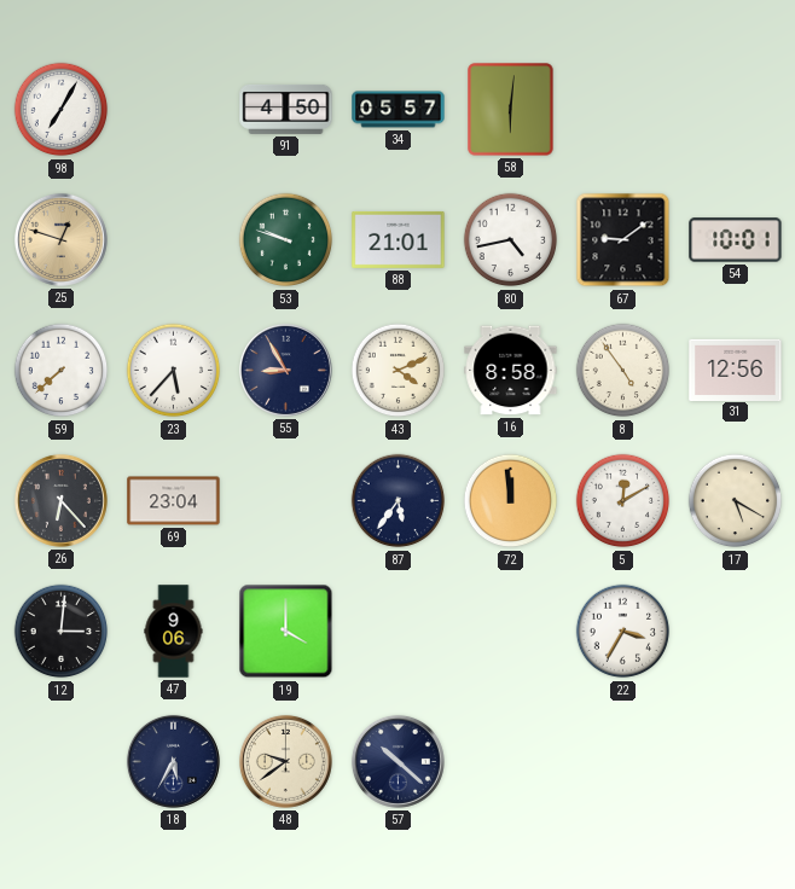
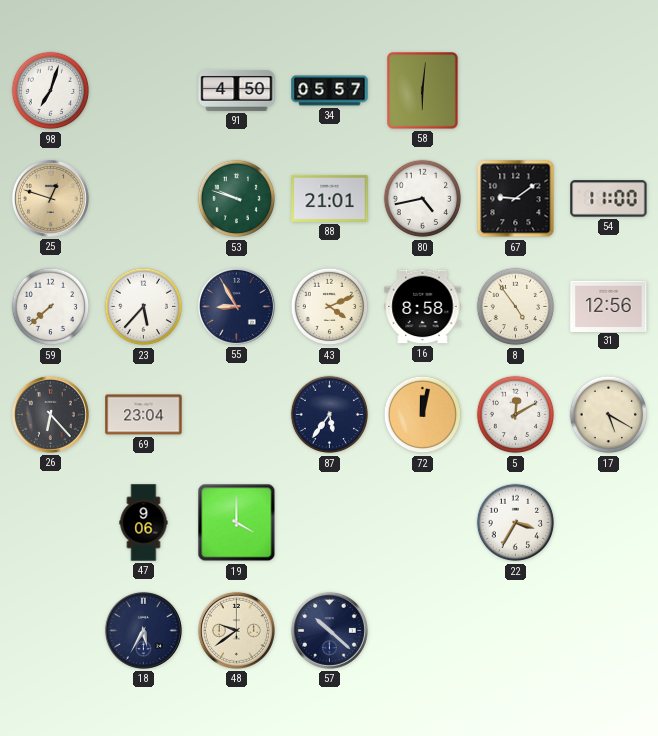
98: 7:05 -> 7:03 (51, 91)
54: 10:01 -> 11:00 (609, 199)
72: 11:59 -> 12:02 (423, 415)
12: 3:01 -> none (62, 632)
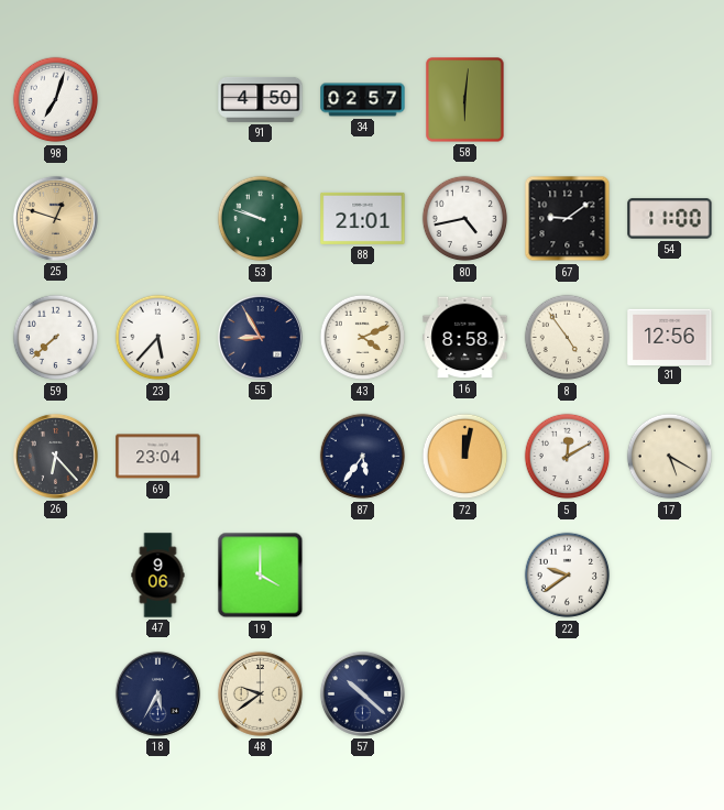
34: 05:57 -> 02:57 (363, 100)
22: 3:35 -> 9:39 (568, 576)
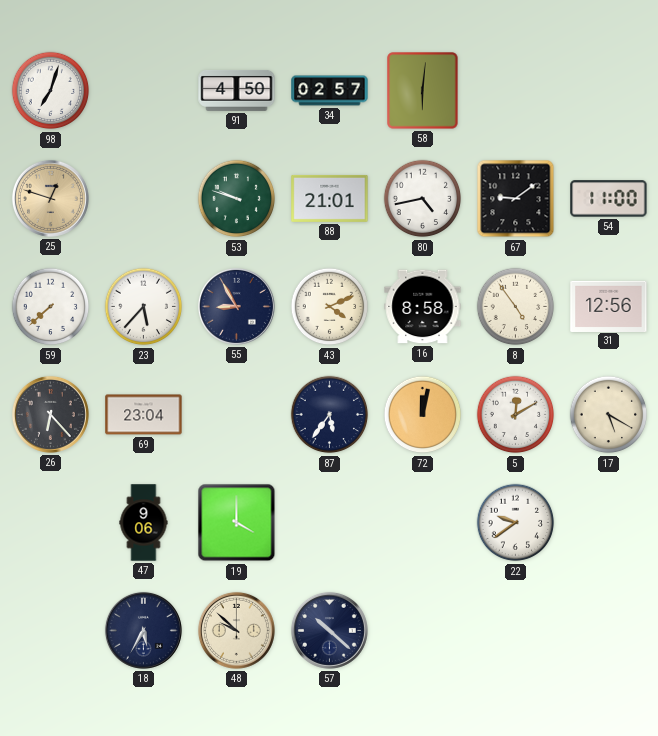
48: 9:39 -> 9:52 (236, 630)
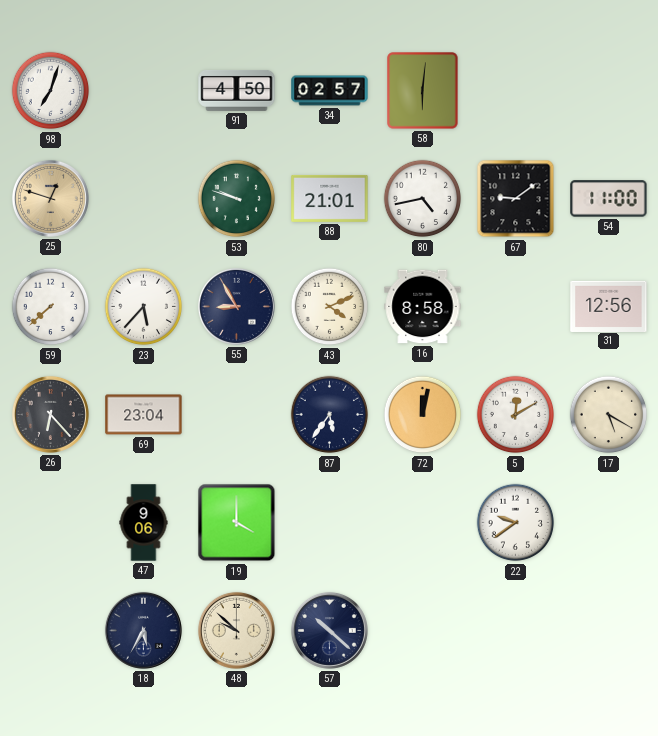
8: 4:54 -> none (516, 307)
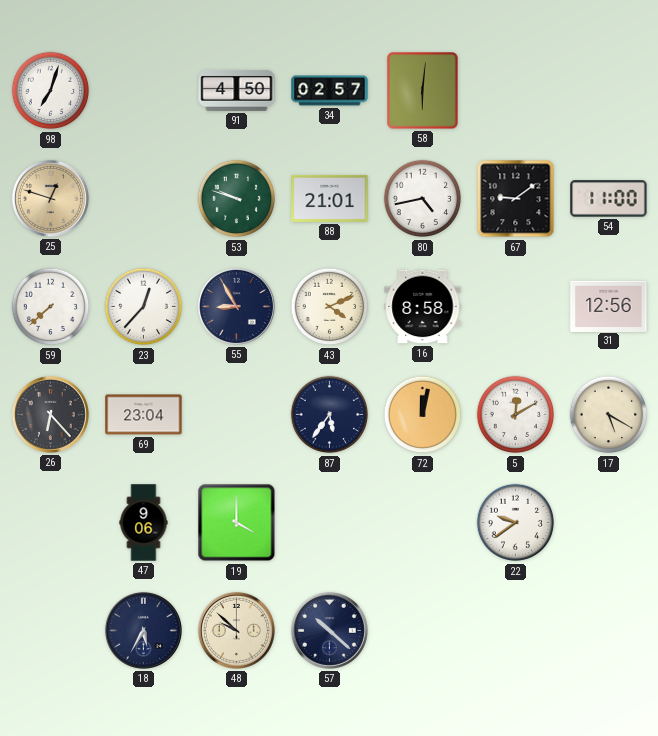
23: 5:37 -> 12:37 (144, 307)
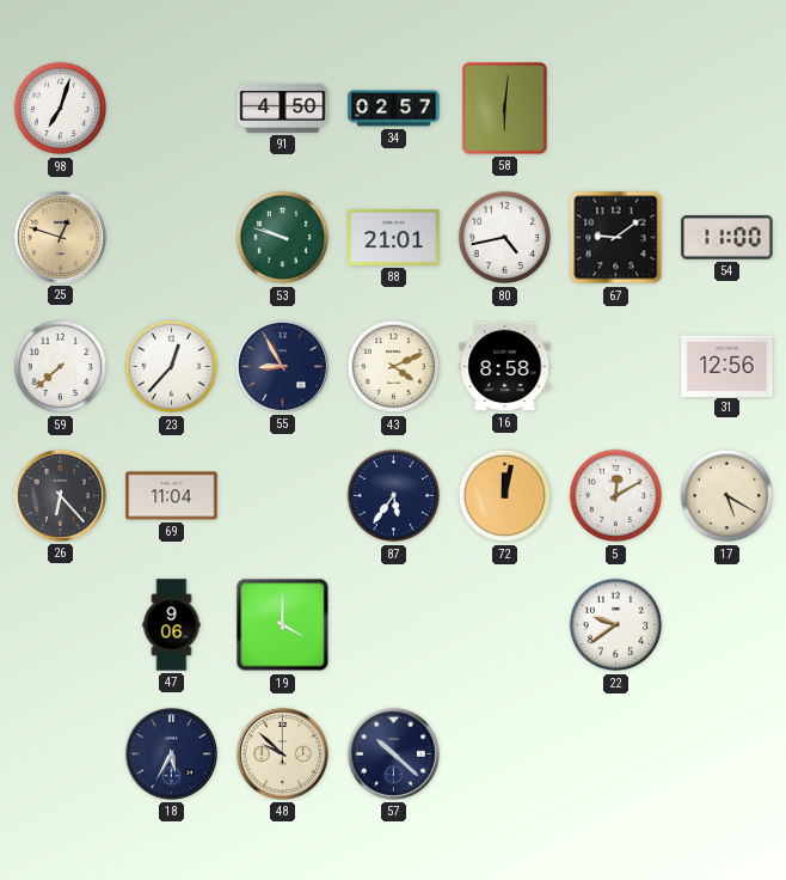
69: 23:04 -> 11:04 (172, 496)
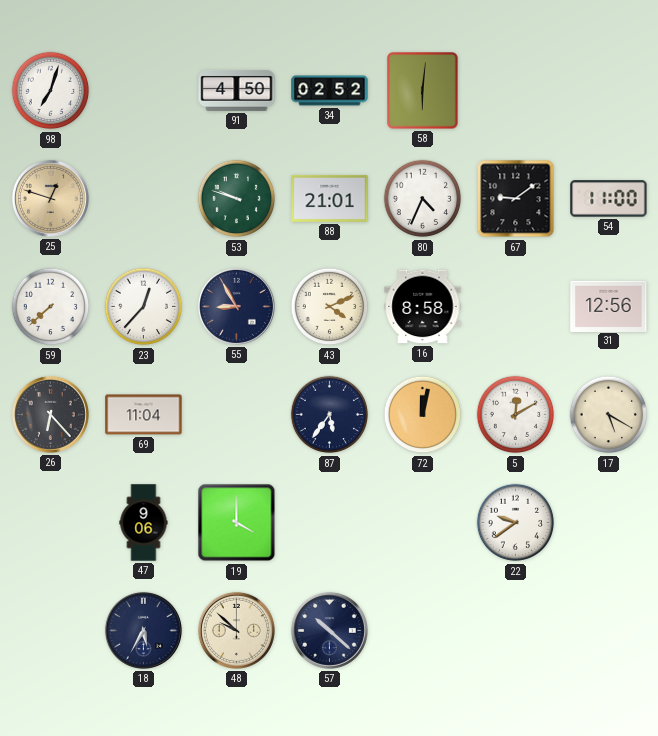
34: 02:57 -> 02:52 (330, 91)
80: 4:43 -> 4:34 (423, 199)
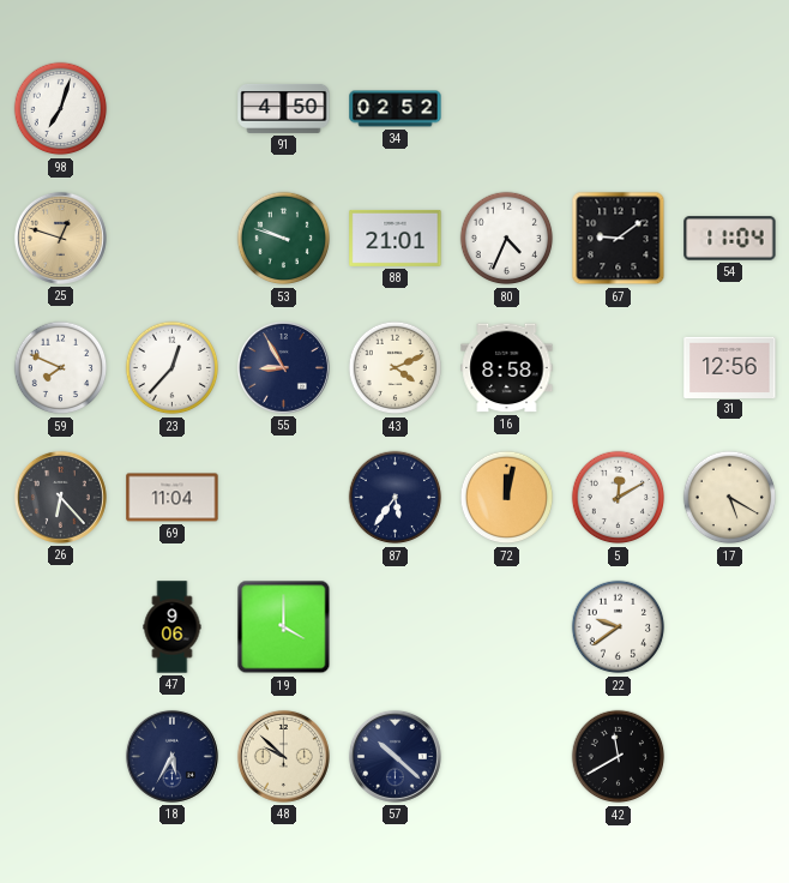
58: 6:01 -> none (423, 91)
54: 11:00 -> 11:04 (730, 239)
59: 7:38 -> 7:49 (61, 368)
42: none -> 11:40 (619, 757)
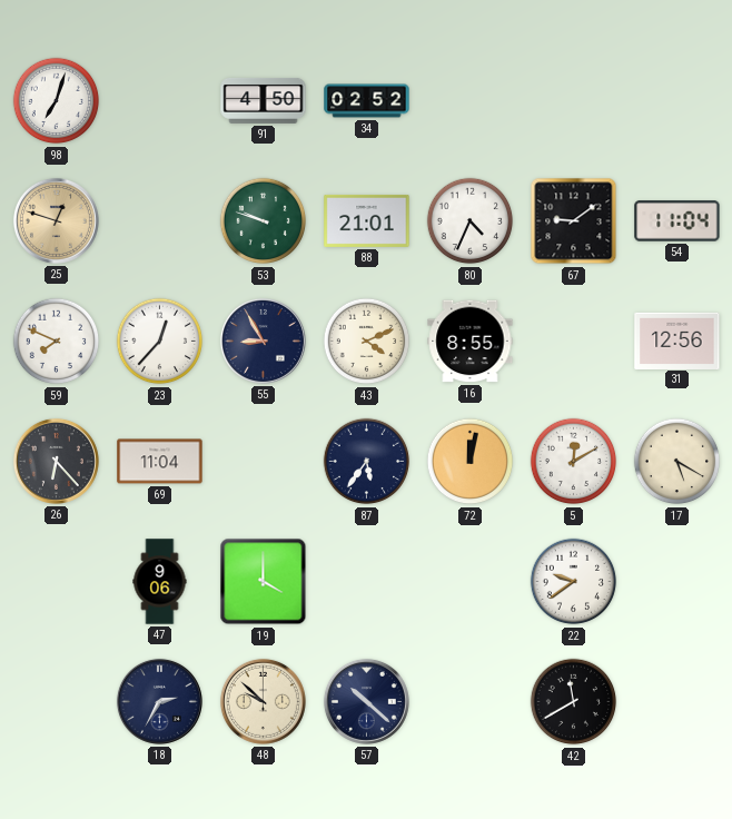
16: 8:58 -> 8:55 (471, 342)
18: 5:35 -> 2:35 (159, 701)
